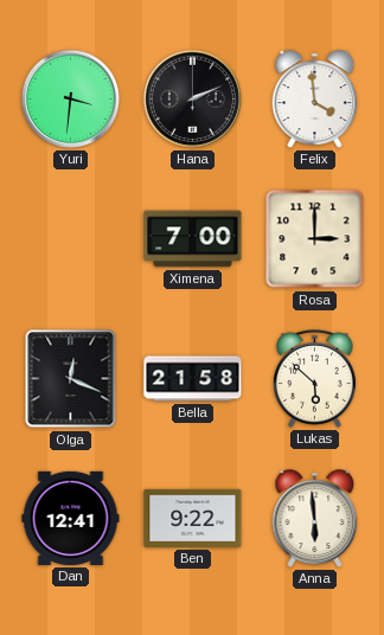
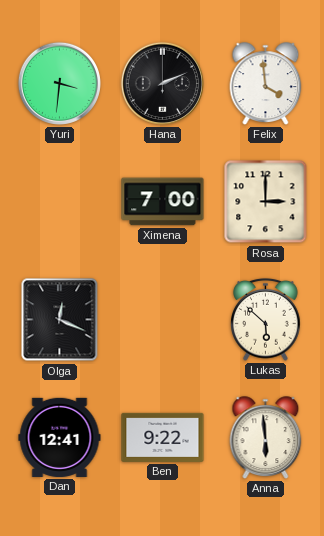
Bella: 21:58 -> none (193, 379)
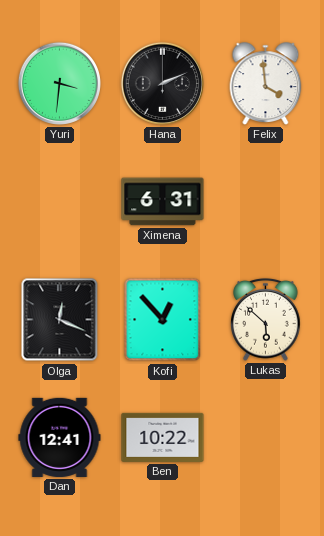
Ximena: 7:00 -> 6:31 (163, 202)
Rosa: 3:00 -> none (266, 202)
Kofi: none -> 12:53 (163, 320)
Ben: 9:22 -> 10:22 (163, 437)
Anna: 5:59 -> none (266, 438)
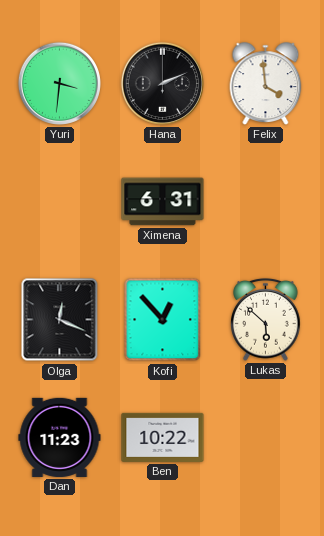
Dan: 12:41 -> 11:23 (60, 437)
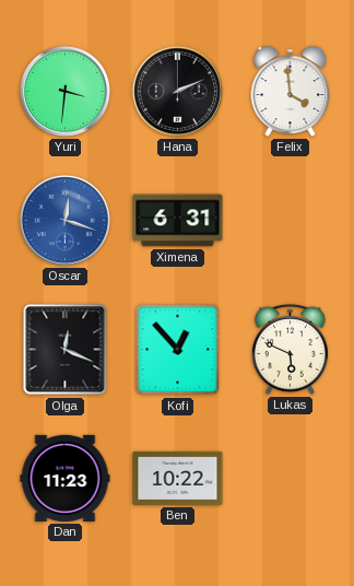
Oscar: none -> 12:18 (64, 220)
Lukas: 5:52 -> 5:49 (291, 349)
